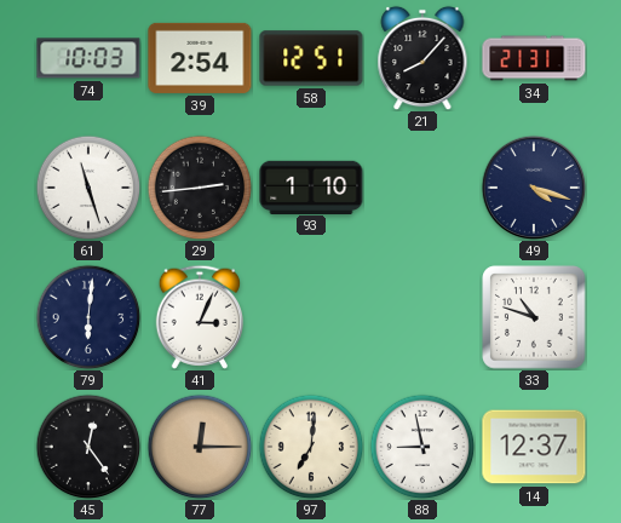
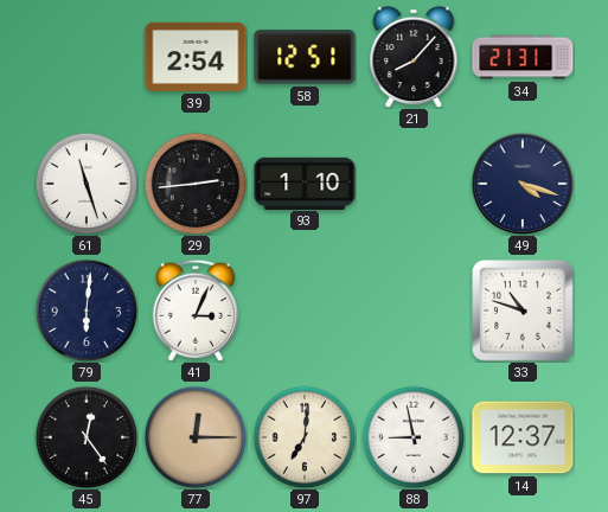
74: 10:03 -> none (88, 58)
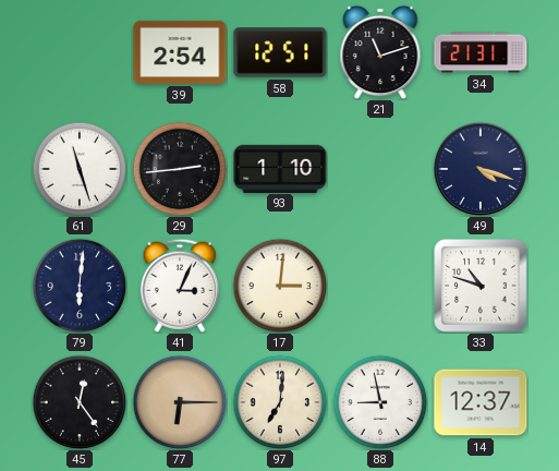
21: 8:07 -> 11:12 (380, 52)
17: none -> 3:01 (280, 286)
77: 12:15 -> 6:15 (180, 402)
